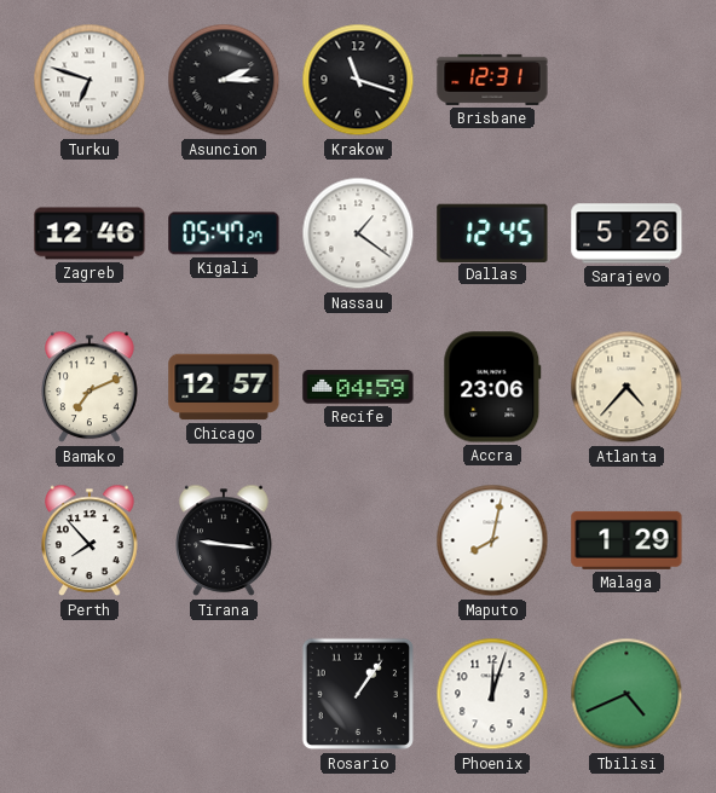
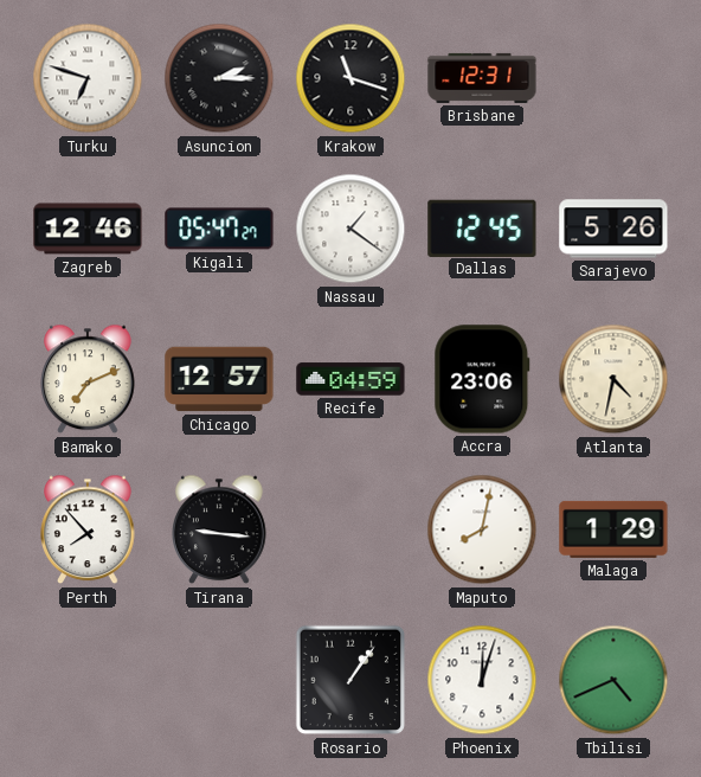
Atlanta: 4:37 -> 4:32 (613, 379)
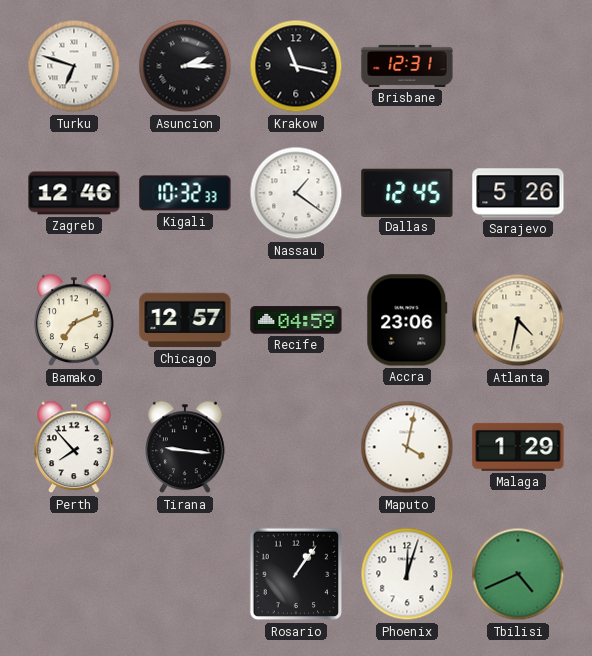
Krakow: 11:18 -> 11:17 (296, 66)
Kigali: 05:47 -> 10:32 (185, 193)
Maputo: 8:02 -> 4:02 (407, 447)
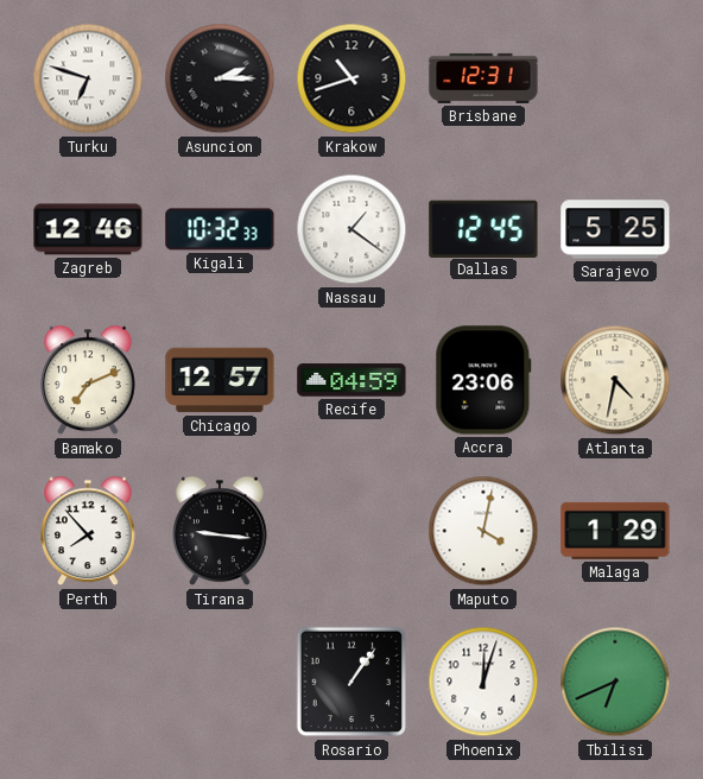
Krakow: 11:17 -> 10:42 (351, 78)
Sarajevo: 5:26 -> 5:25 (615, 229)
Tbilisi: 4:41 -> 6:41 (615, 682)
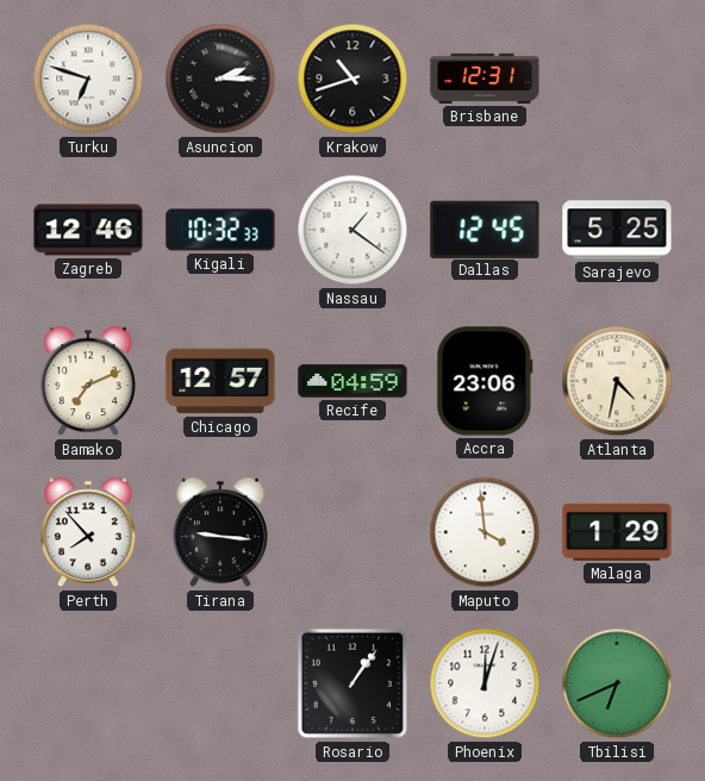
Maputo: 4:02 -> 3:59 (485, 532)
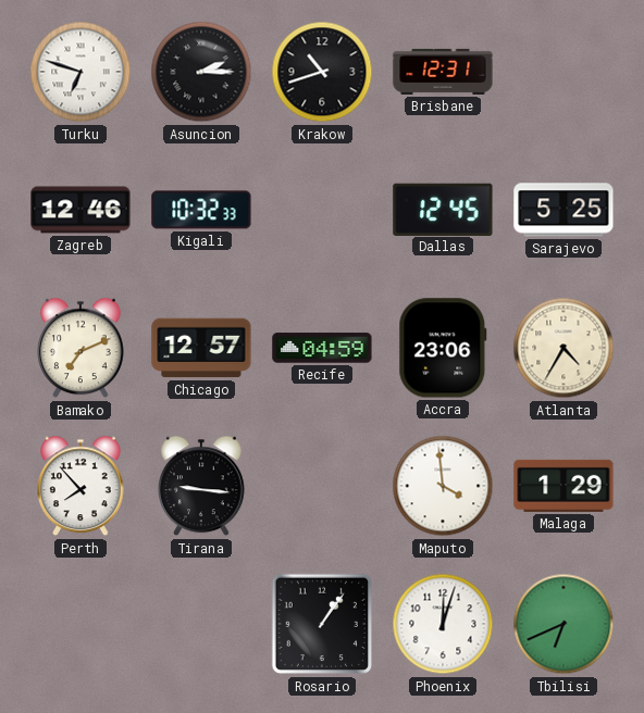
Nassau: 1:21 -> none (352, 230)
Atlanta: 4:32 -> 4:35 (563, 348)
